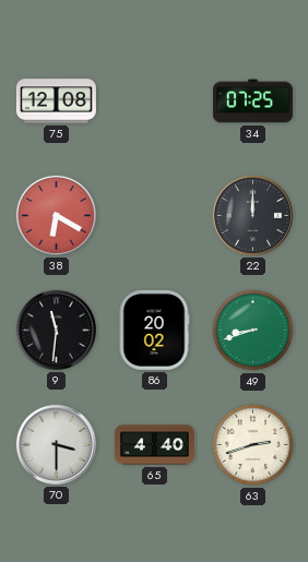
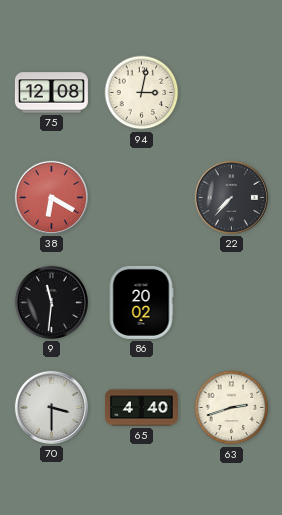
94: none -> 3:02 (142, 93)
34: 07:25 -> none (252, 101)
22: 12:00 -> 7:37 (231, 197)
49: 8:42 -> none (253, 331)
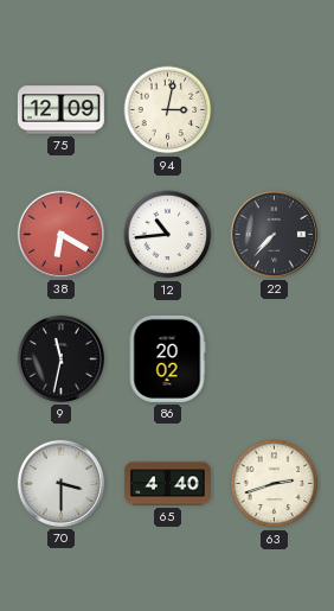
75: 12:08 -> 12:09 (60, 110)
12: none -> 10:44 (168, 235)
9: 11:31 -> 11:32 (60, 358)
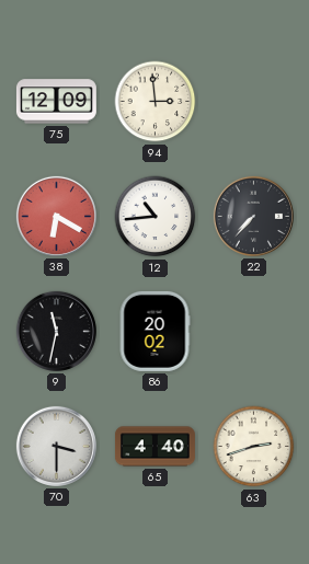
94: 3:02 -> 2:59 (156, 102)
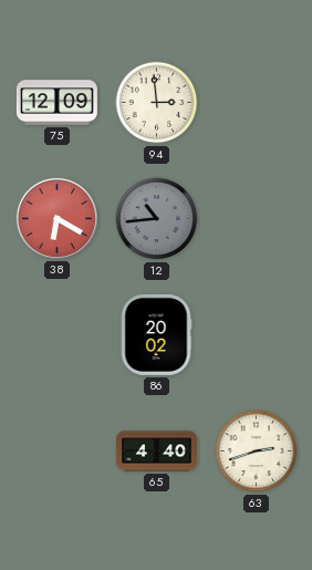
12 dial: white -> grey (157, 219)
22: 7:37 -> none (253, 216)
9: 11:32 -> none (56, 331)
70: 3:30 -> none (56, 446)
